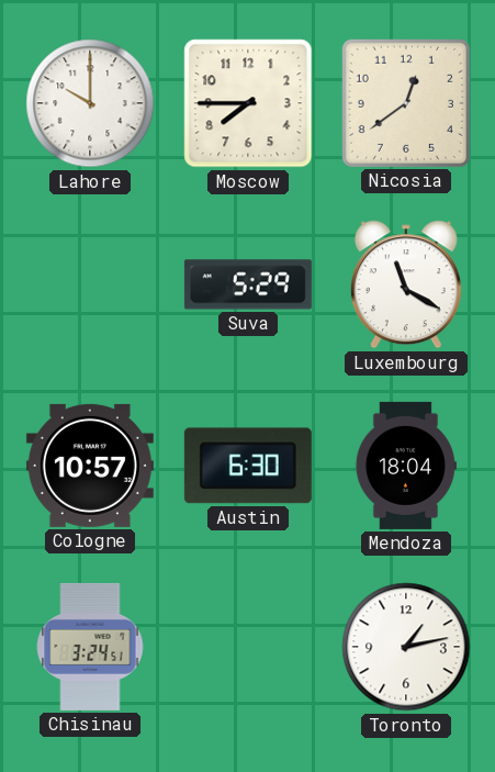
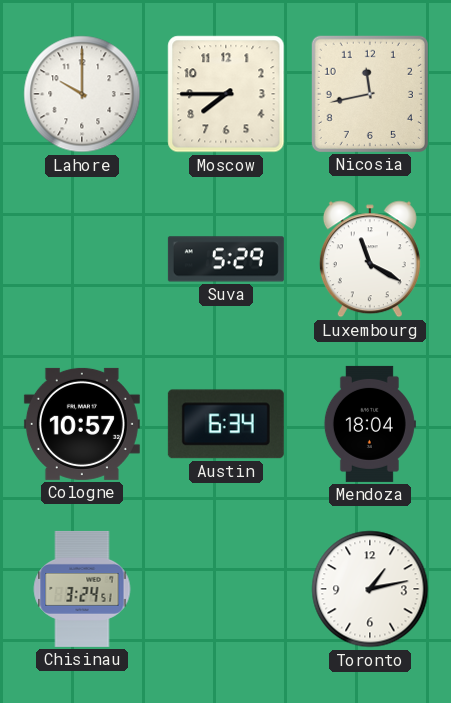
Nicosia: 12:39 -> 11:43 (370, 94)
Austin: 6:30 -> 6:34 (226, 424)
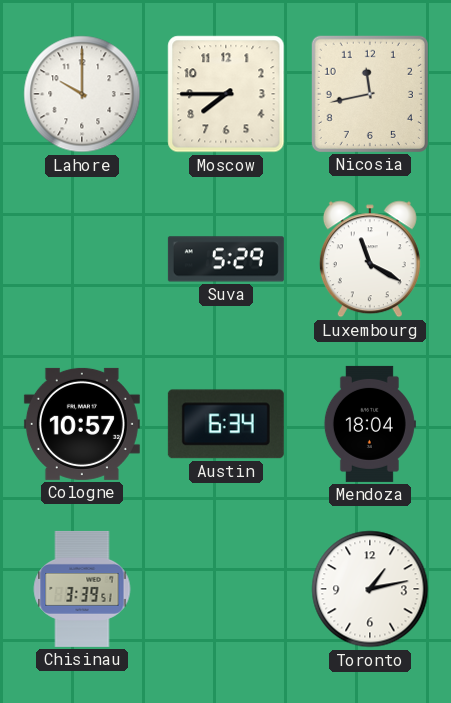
Chisinau: 3:24 -> 3:39 (82, 589)
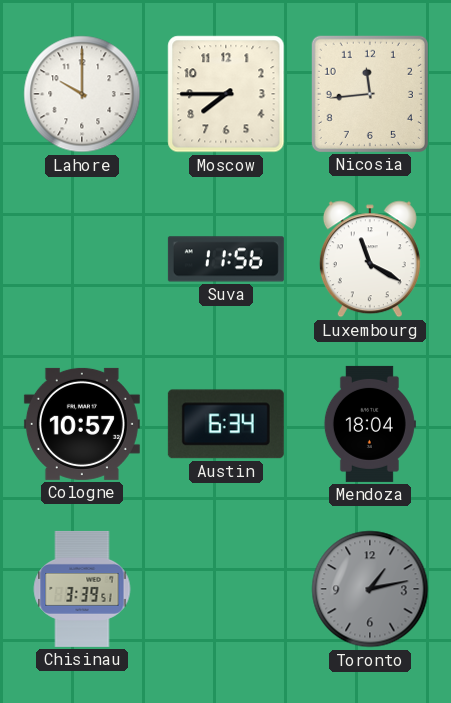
Nicosia: 11:43 -> 11:44 (370, 94)
Suva: 5:29 -> 11:56 (226, 259)
Toronto dial: white -> grey (370, 589)
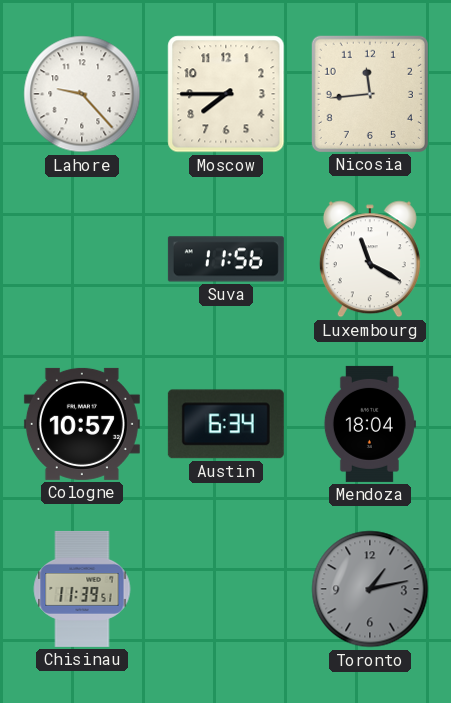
Lahore: 10:00 -> 9:23 (82, 94)
Chisinau: 3:39 -> 11:39 (82, 589)
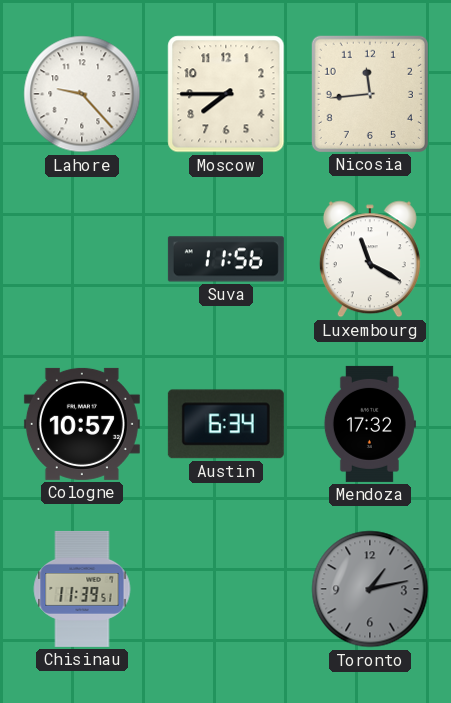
Mendoza: 18:04 -> 17:32 (370, 424)
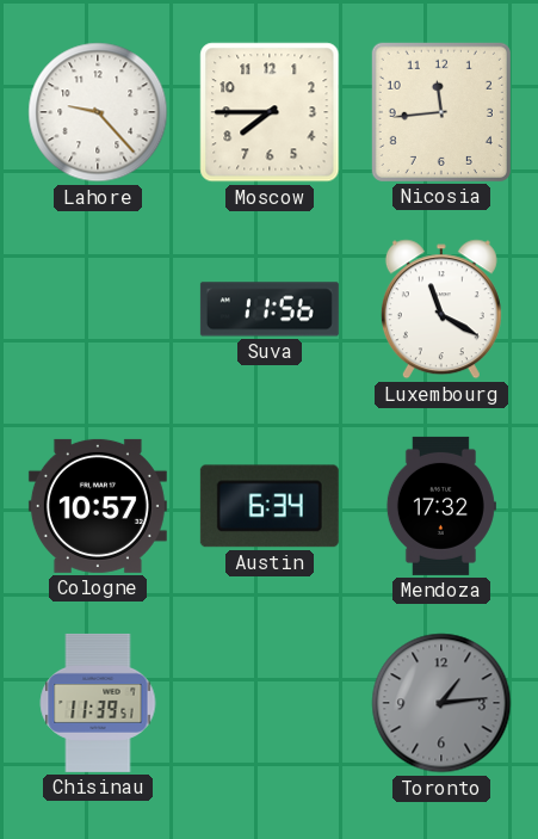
Toronto: 1:13 -> 1:14 (441, 703)
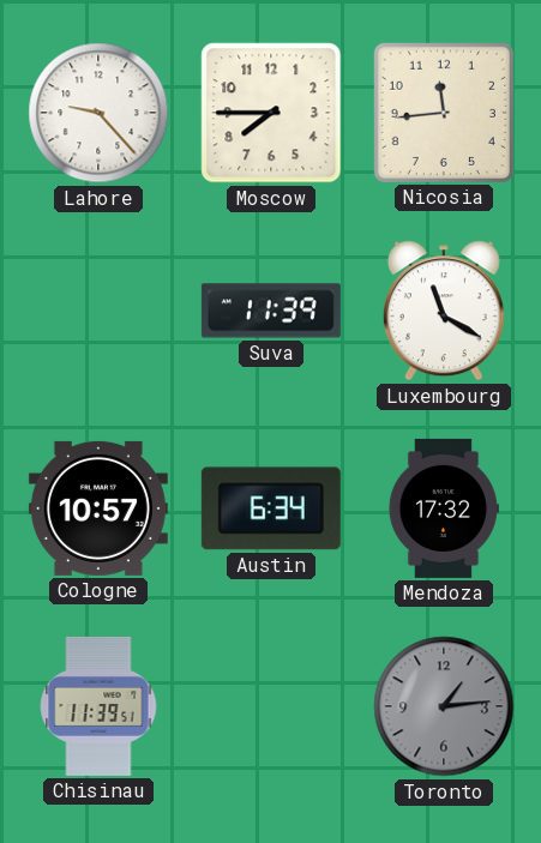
Suva: 11:56 -> 11:39 (271, 311)
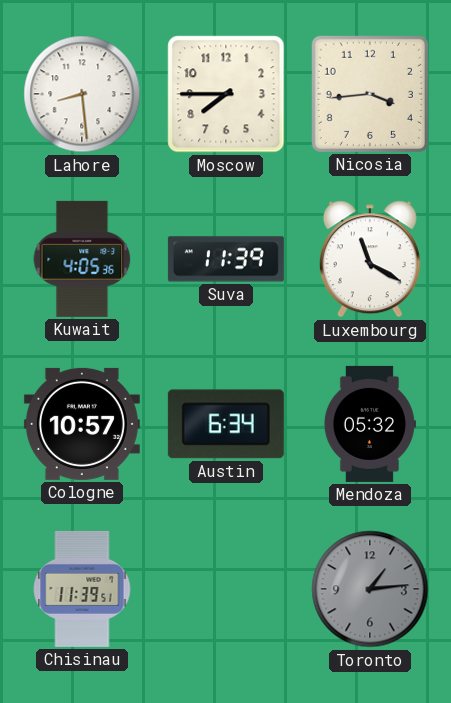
Lahore: 9:23 -> 8:29 (82, 94)
Nicosia: 11:44 -> 3:44 (370, 94)
Kuwait: none -> 4:05 (82, 259)
Mendoza: 17:32 -> 05:32 (370, 424)
